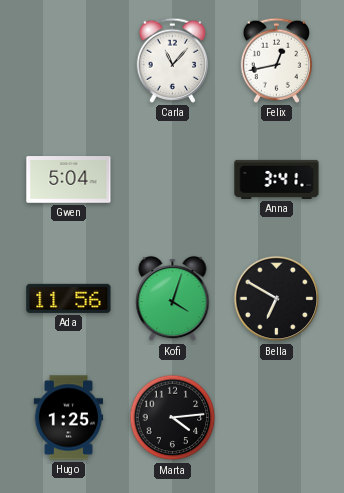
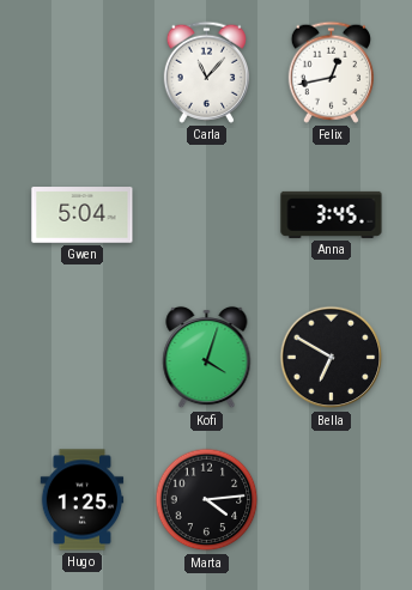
Anna: 3:41 -> 3:45 (332, 214)
Ada: 11:56 -> none (69, 298)
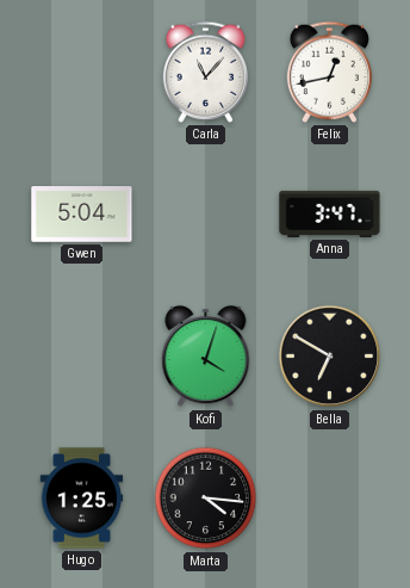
Anna: 3:45 -> 3:47 (330, 213)
Marta: 4:14 -> 4:16 (206, 499)
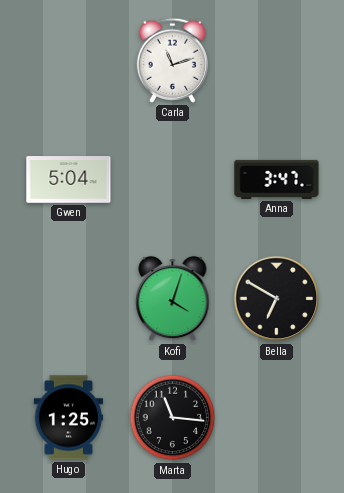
Carla: 11:07 -> 11:12 (172, 60)
Felix: 12:43 -> none (329, 72)
Marta: 4:16 -> 11:16 (173, 418)
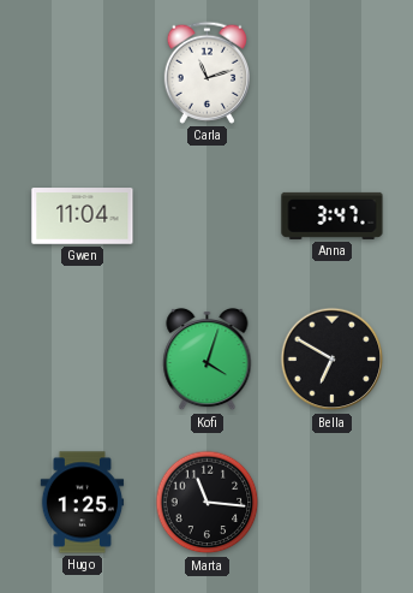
Gwen: 5:04 -> 11:04 (83, 217)
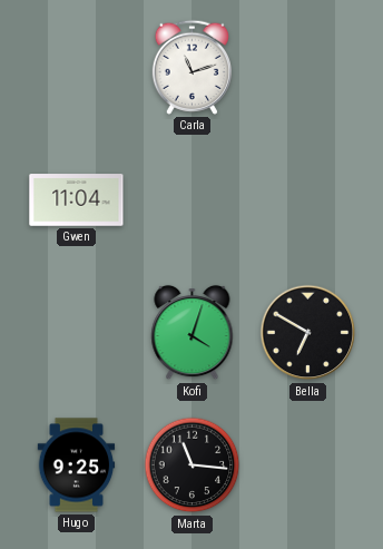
Anna: 3:47 -> none (333, 215)
Hugo: 1:25 -> 9:25 (77, 465)
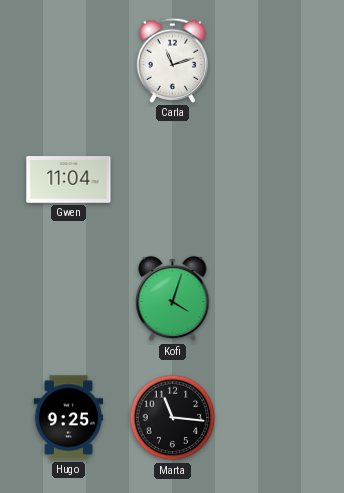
Bella: 6:50 -> none (308, 333)
